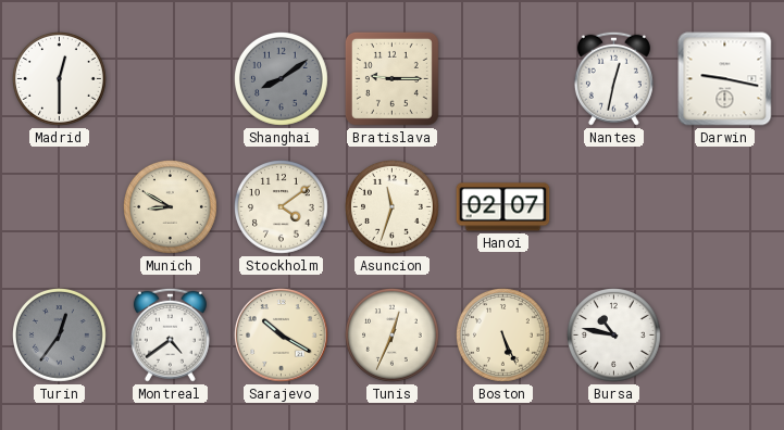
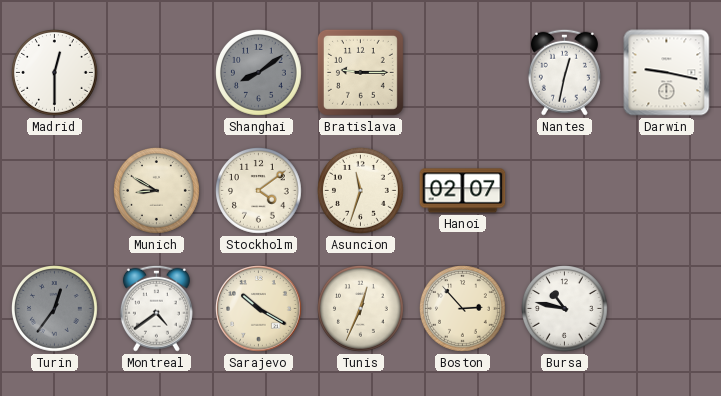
Boston: 5:26 -> 2:53 (463, 309)
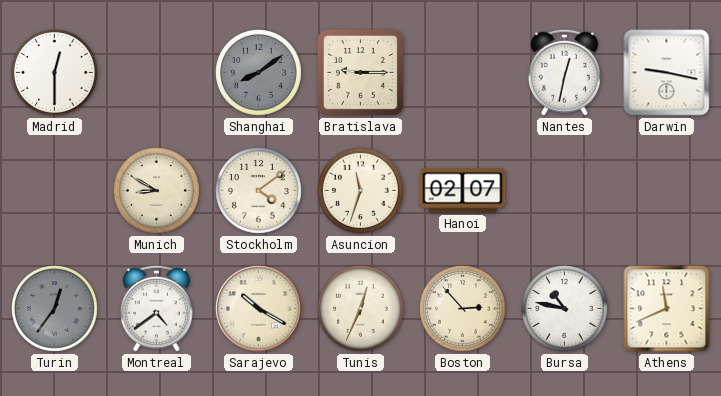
Athens: none -> 11:41 (667, 309)
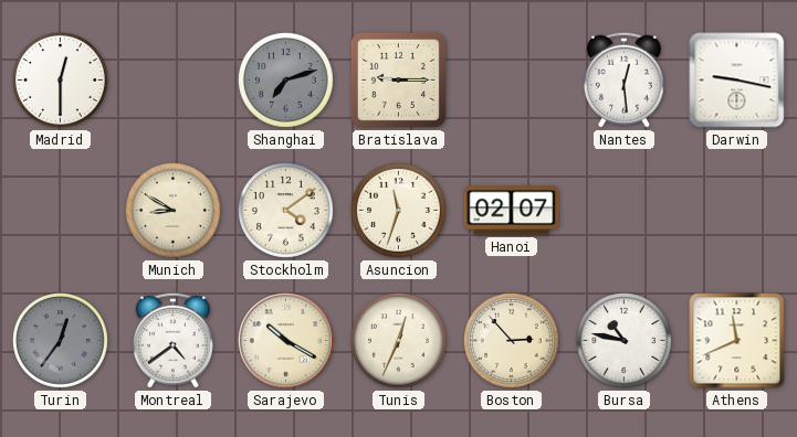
Shanghai: 8:09 -> 7:12 (286, 81)
Nantes: 12:32 -> 12:29 (623, 79)
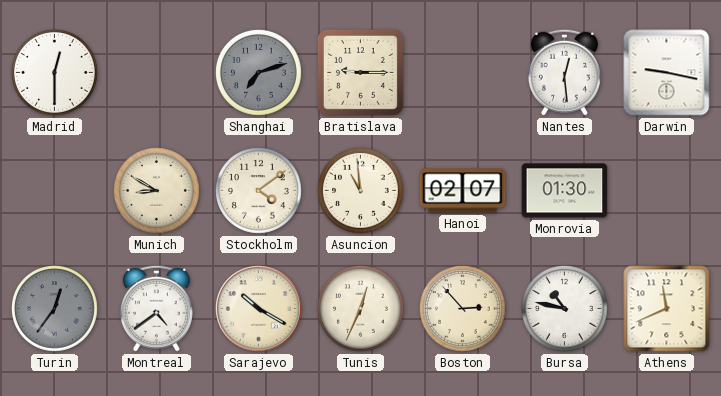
Asuncion: 11:33 -> 10:59 (361, 191)
Monrovia: none -> 01:30 (565, 191)
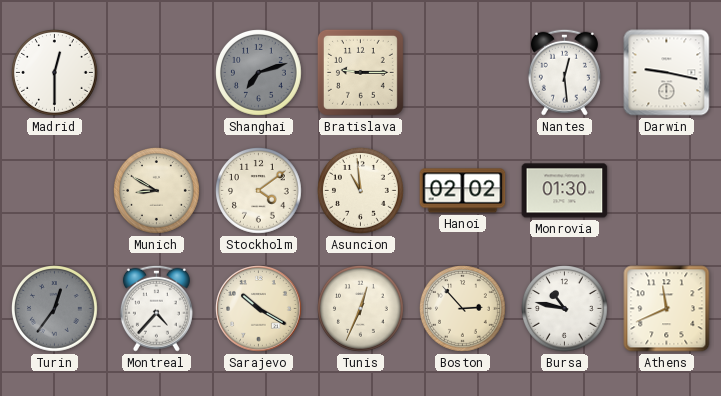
Hanoi: 02:07 -> 02:02 (463, 191)
Montreal: 4:39 -> 4:37 (156, 308)
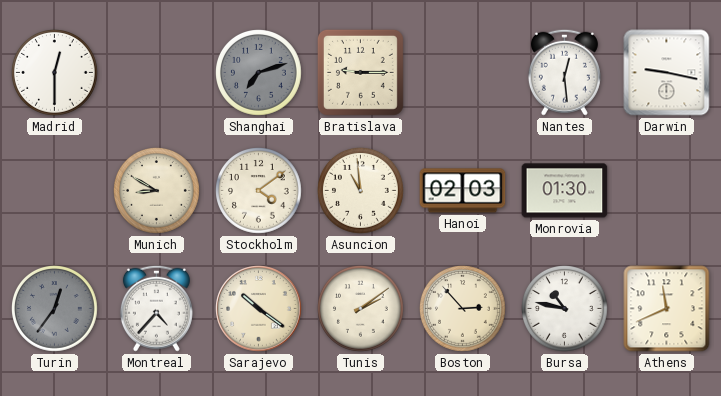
Hanoi: 02:02 -> 02:03 (463, 191)
Sarajevo: 10:20 -> 10:21 (259, 309)
Tunis: 12:34 -> 2:09 (361, 309)
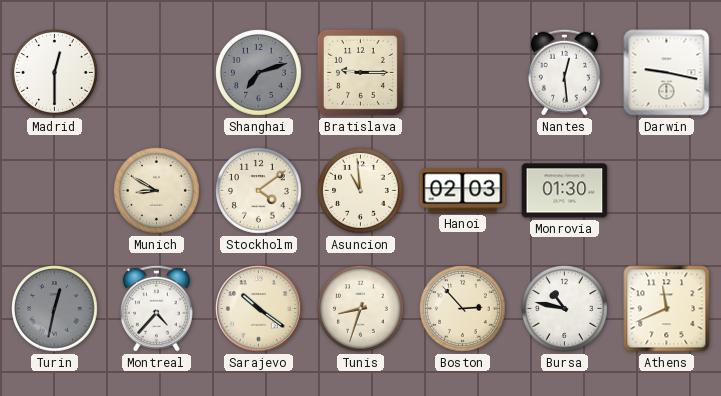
Turin: 12:36 -> 12:32 (55, 309)
Tunis: 2:09 -> 8:33 (361, 309)
